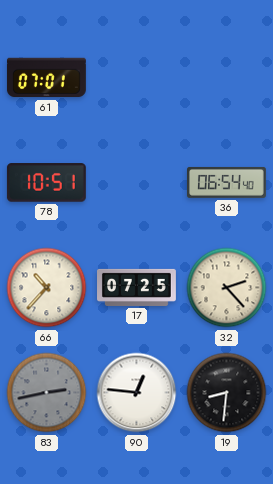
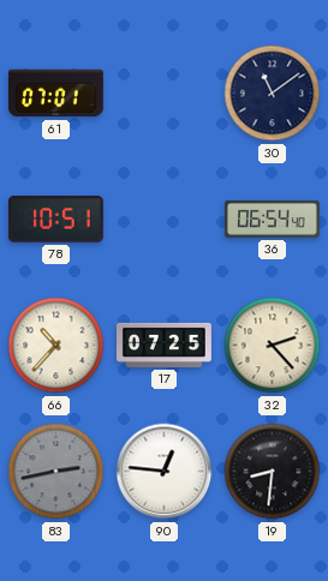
30: none -> 11:09 (273, 94)
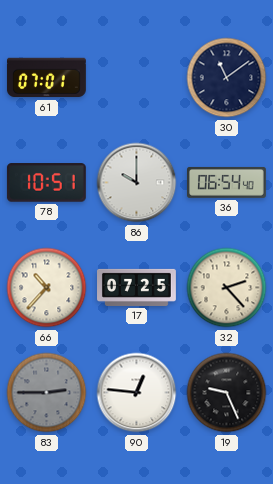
86: none -> 10:00 (137, 183)
83: 2:43 -> 2:45 (47, 393)
19: 8:31 -> 9:26 (227, 393)
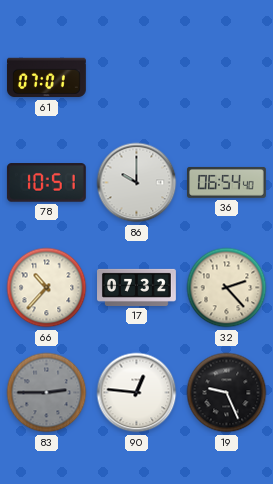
30: 11:09 -> none (227, 78)
17: 07:25 -> 07:32 (137, 287)
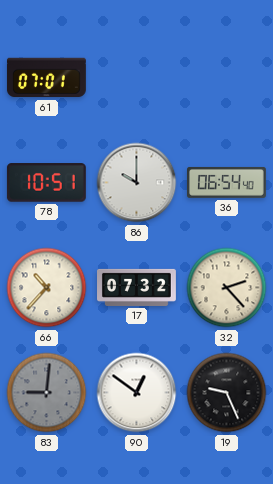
83: 2:45 -> 9:01 (47, 393)
90: 12:46 -> 12:51 (137, 393)
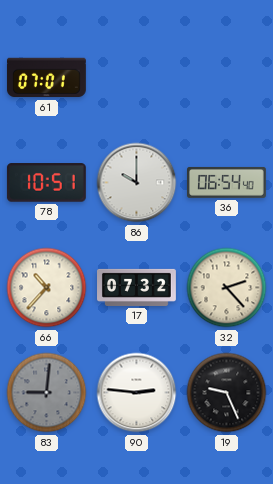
90: 12:51 -> 2:46 (137, 393)
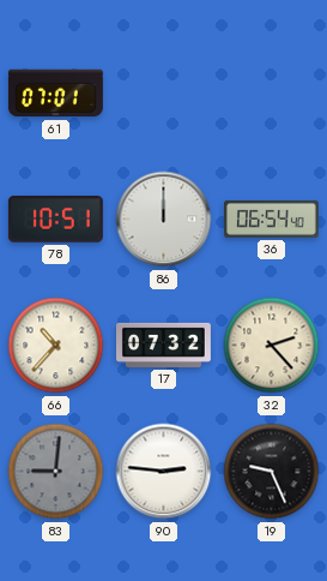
86: 10:00 -> 12:00 (164, 220)
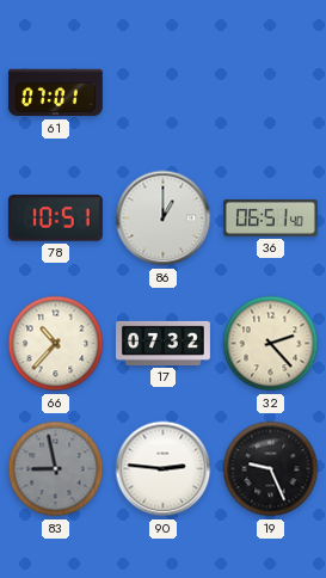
86: 12:00 -> 1:00 (164, 219)
36: 06:54 -> 06:51 (271, 217)
83: 9:01 -> 8:58 (56, 469)
